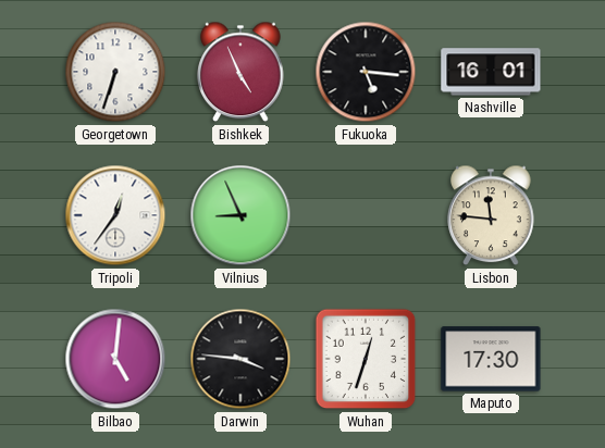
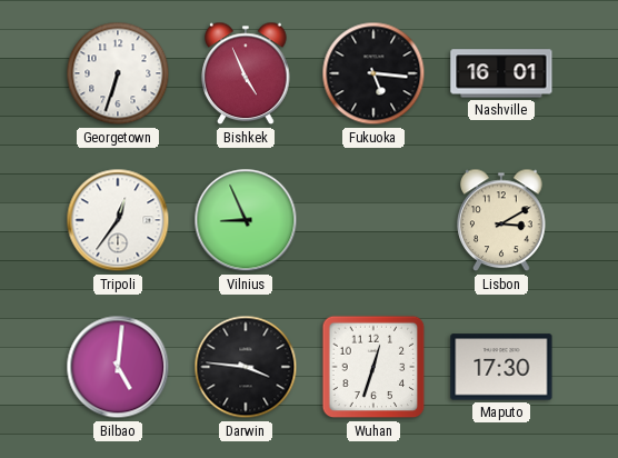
Lisbon: 11:46 -> 3:10 (501, 220)
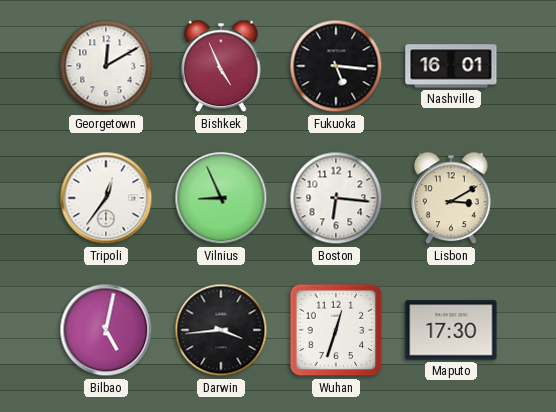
Georgetown: 6:33 -> 12:10 (106, 66)
Boston: none -> 6:16 (336, 198)
Bilbao: 5:01 -> 5:02 (106, 330)
Darwin: 3:46 -> 3:44 (221, 330)
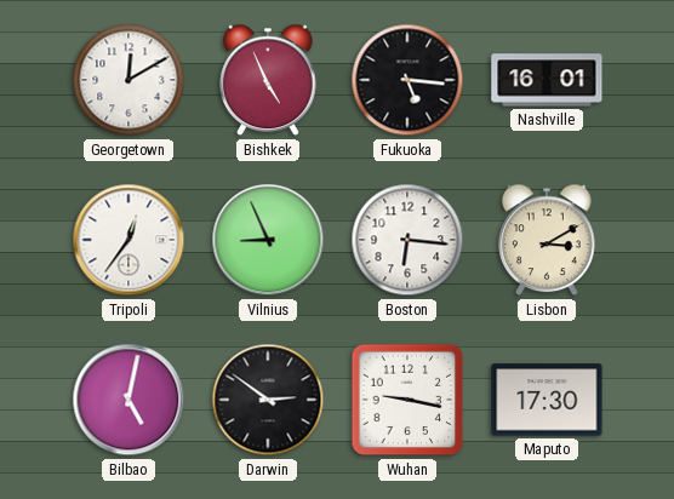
Darwin: 3:44 -> 2:51 (268, 400)
Wuhan: 12:33 -> 9:17 (407, 400)
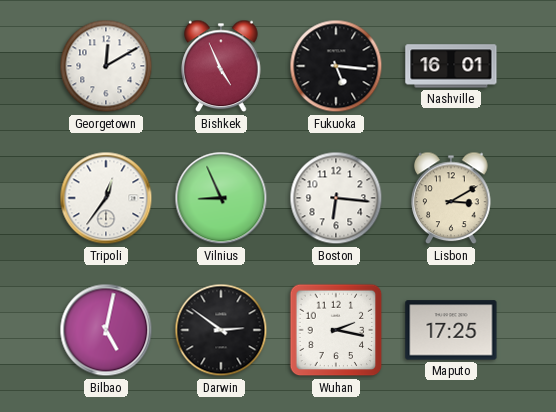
Wuhan: 9:17 -> 2:17 (336, 330)
Maputo: 17:30 -> 17:25 (451, 330)
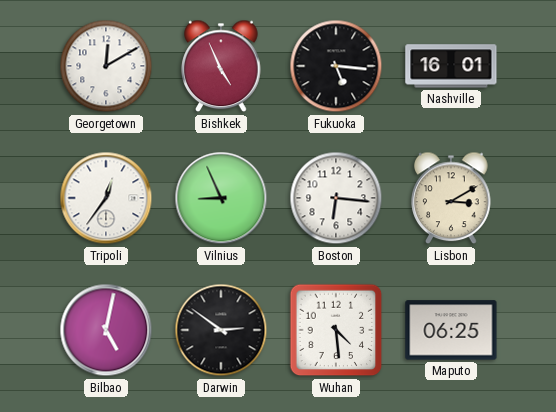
Wuhan: 2:17 -> 4:29 (336, 330)
Maputo: 17:25 -> 06:25 (451, 330)
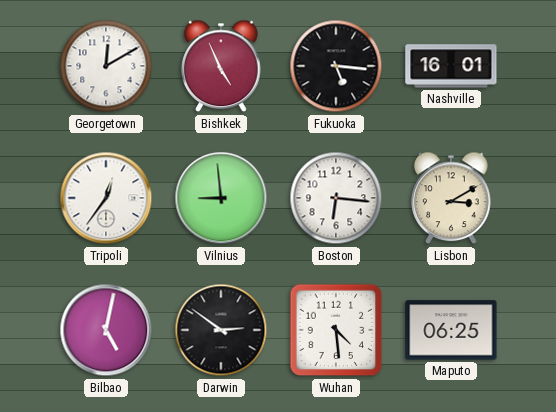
Vilnius: 8:56 -> 8:59 (221, 198)
